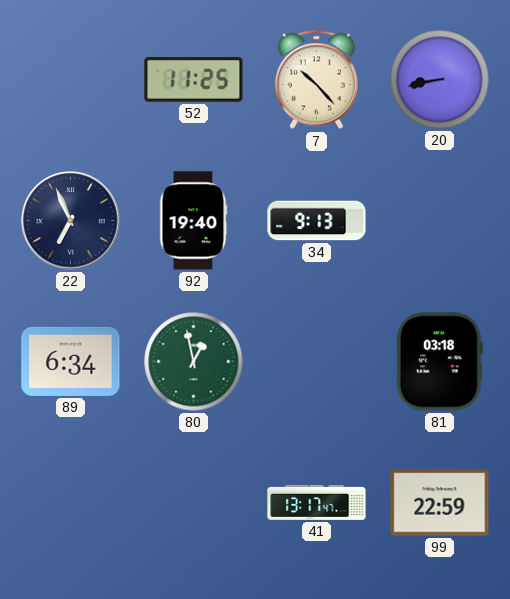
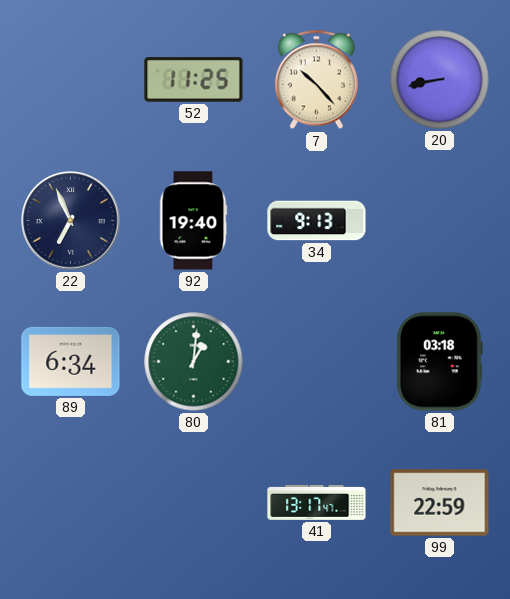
80: 12:58 -> 1:01 (194, 362)
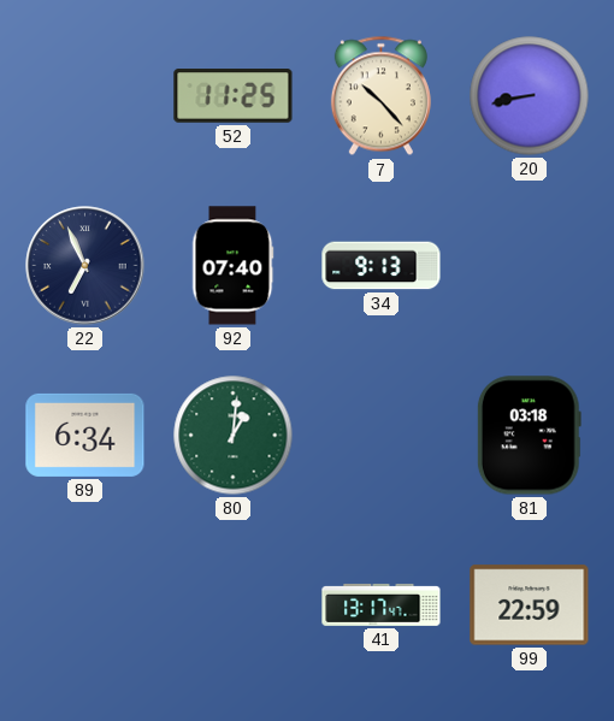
92: 19:40 -> 07:40 (232, 266)
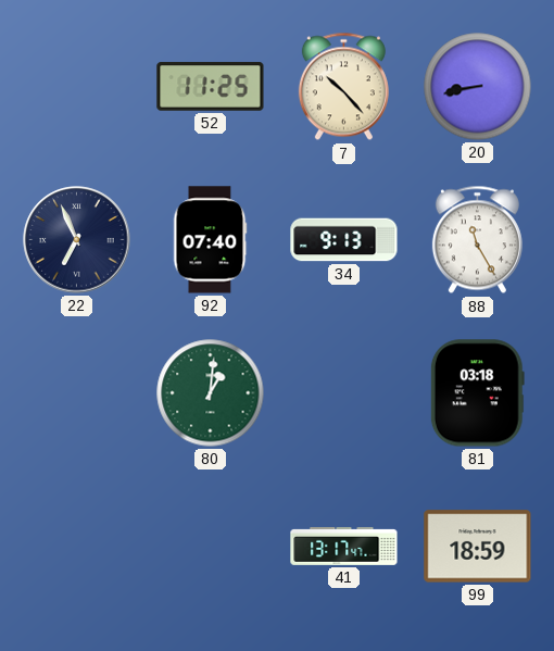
88: none -> 11:25 (477, 240)
89: 6:34 -> none (85, 435)
99: 22:59 -> 18:59 (478, 547)
